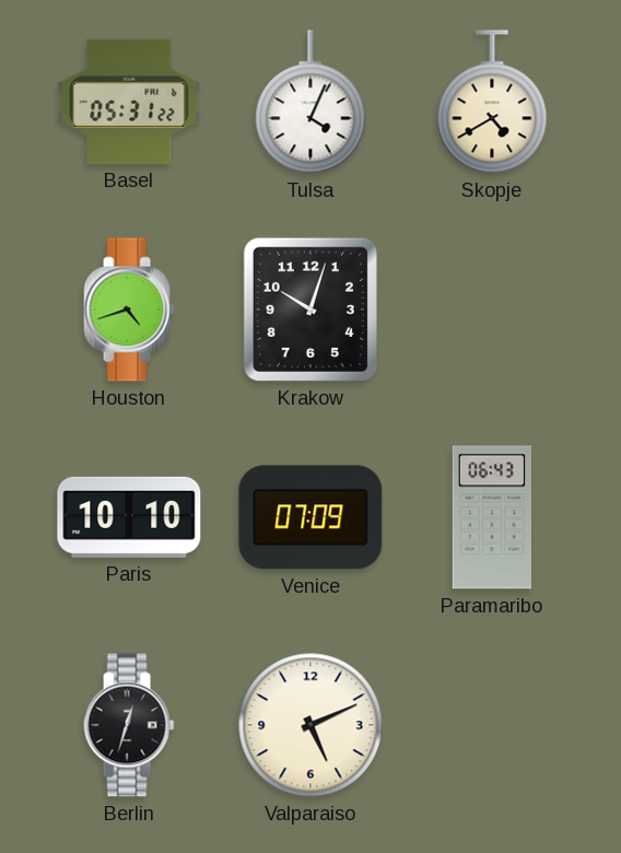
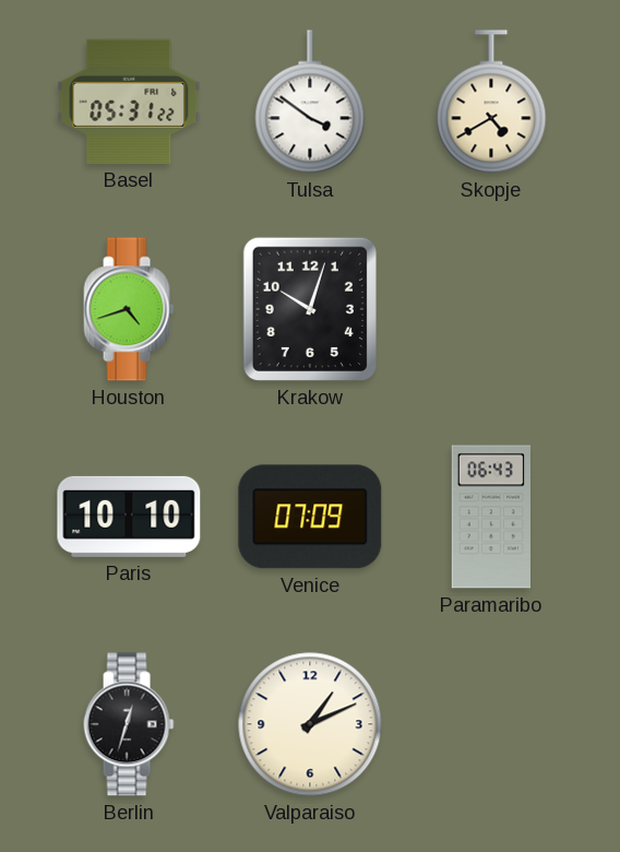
Tulsa: 4:04 -> 3:51 (310, 102)
Valparaiso: 5:11 -> 1:11 (310, 724)
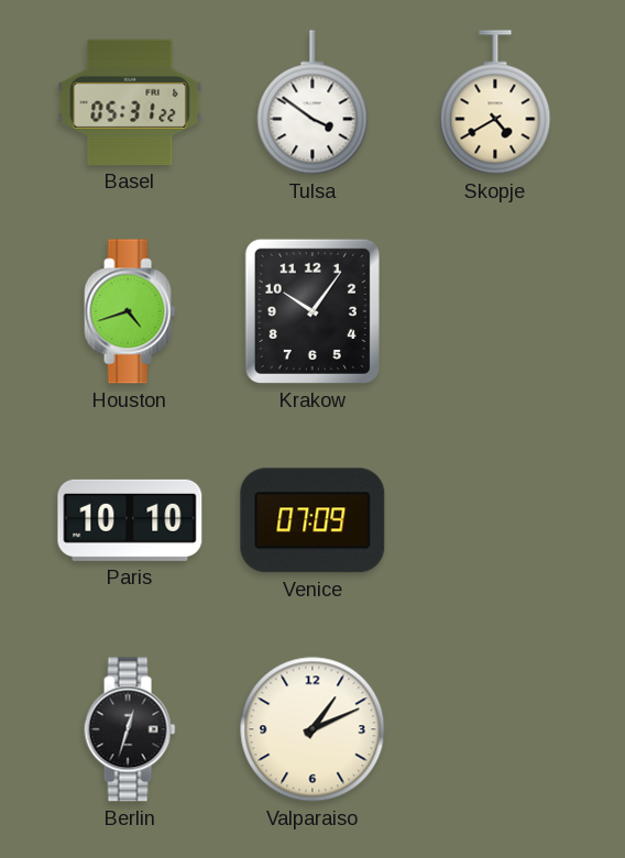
Krakow: 10:03 -> 10:06 (312, 311)
Paramaribo: 06:43 -> none (490, 517)
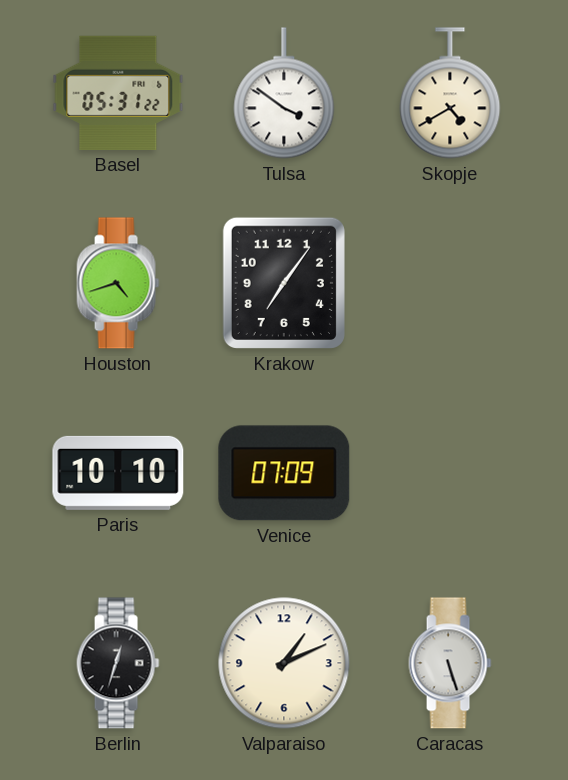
Krakow: 10:06 -> 7:06 (284, 283)
Caracas: none -> 5:27 (450, 663)
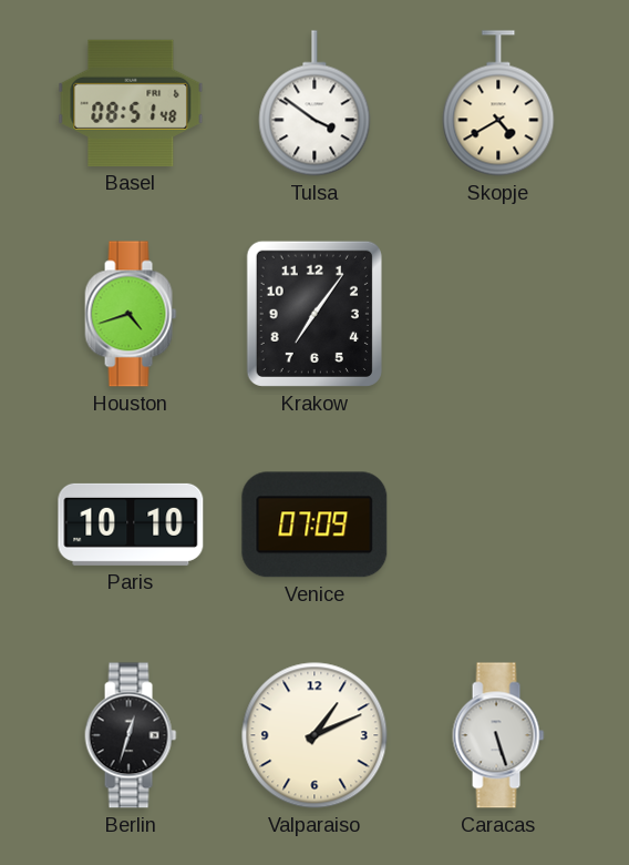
Basel: 05:31 -> 08:51 (131, 103)
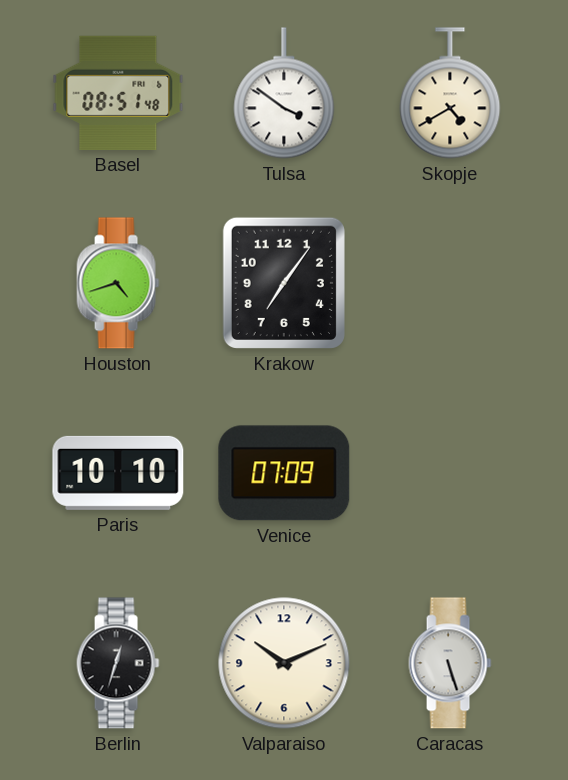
Valparaiso: 1:11 -> 10:11 (284, 663)
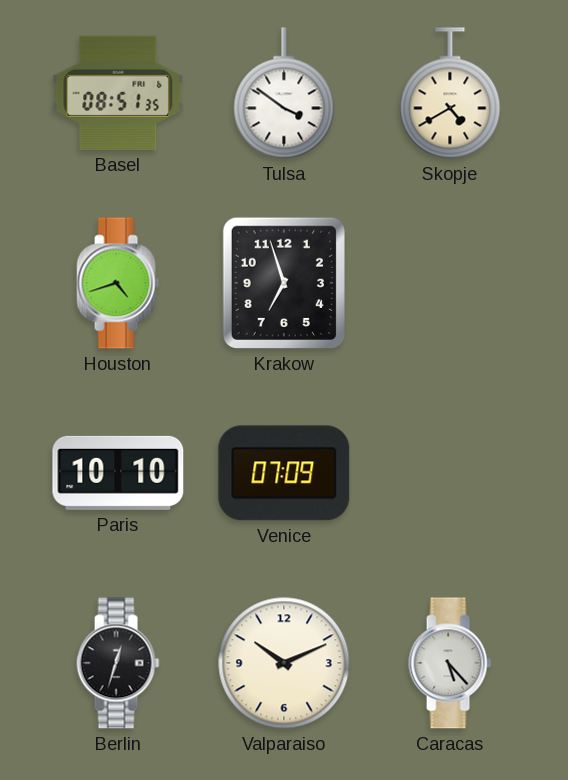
Basel: 08:51:48 -> 08:51:35 (118, 93)
Krakow: 7:06 -> 6:57 (284, 283)
Caracas: 5:27 -> 5:23 (450, 663)
